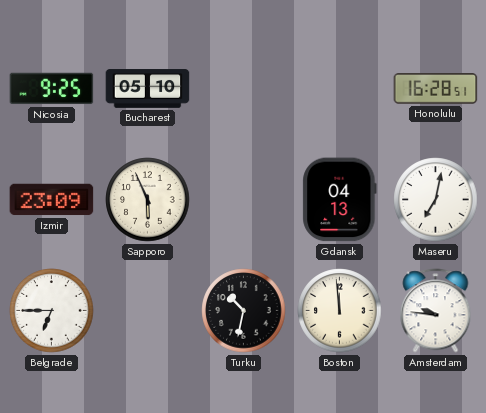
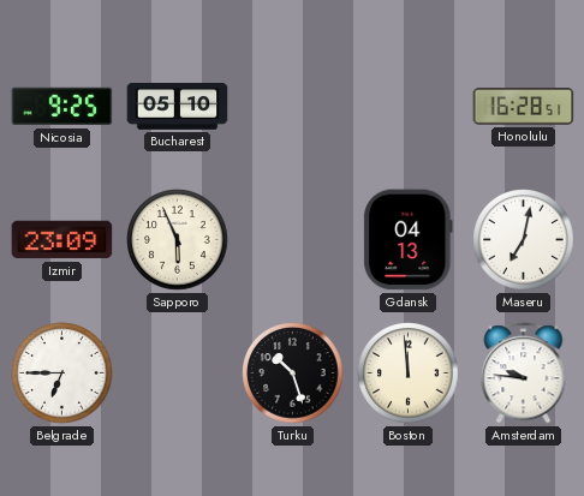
Turku: 10:32 -> 10:27 (293, 374)
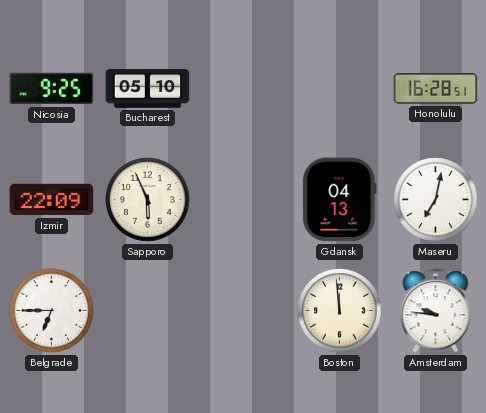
Izmir: 23:09 -> 22:09 (52, 200)
Turku: 10:27 -> none (293, 374)
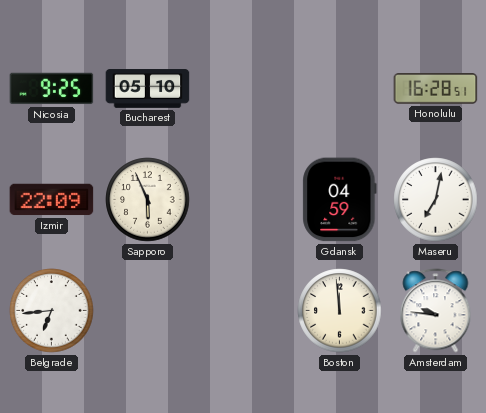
Gdansk: 04:13 -> 04:59 (340, 200)
Belgrade: 6:45 -> 6:44 (52, 311)
